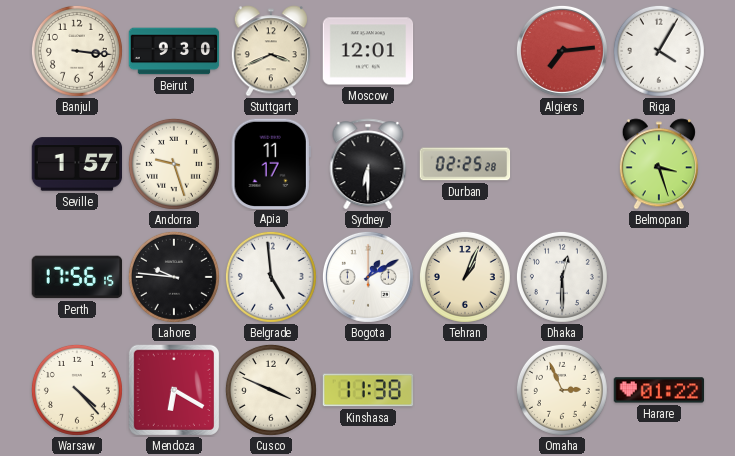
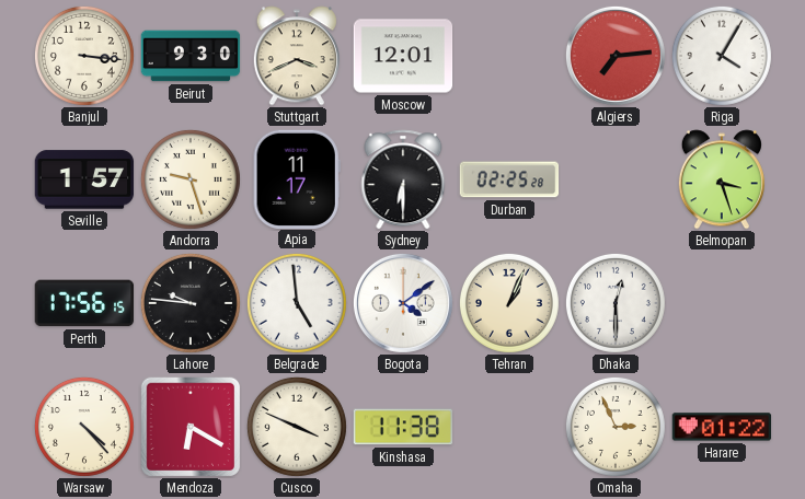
Bogota: 1:10 -> 4:09 (403, 303)
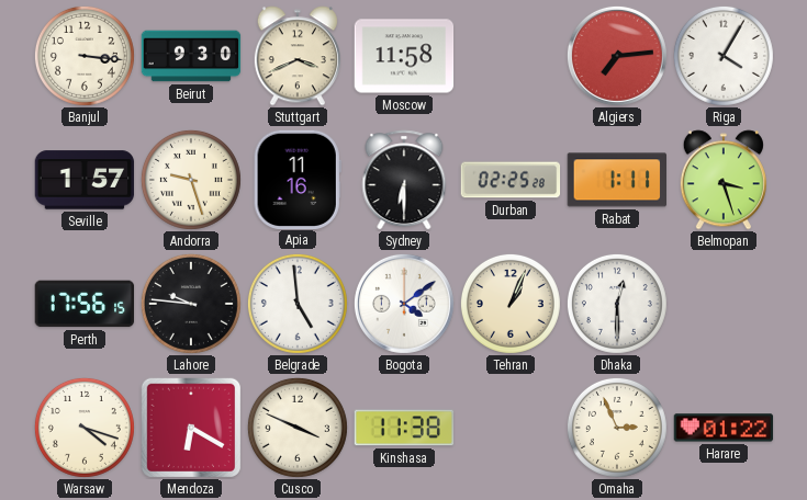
Moscow: 12:01 -> 11:58 (404, 56)
Apia: 11:17 -> 11:16 (298, 179)
Rabat: none -> 1:11 (616, 180)
Warsaw: 4:23 -> 4:18 (85, 428)
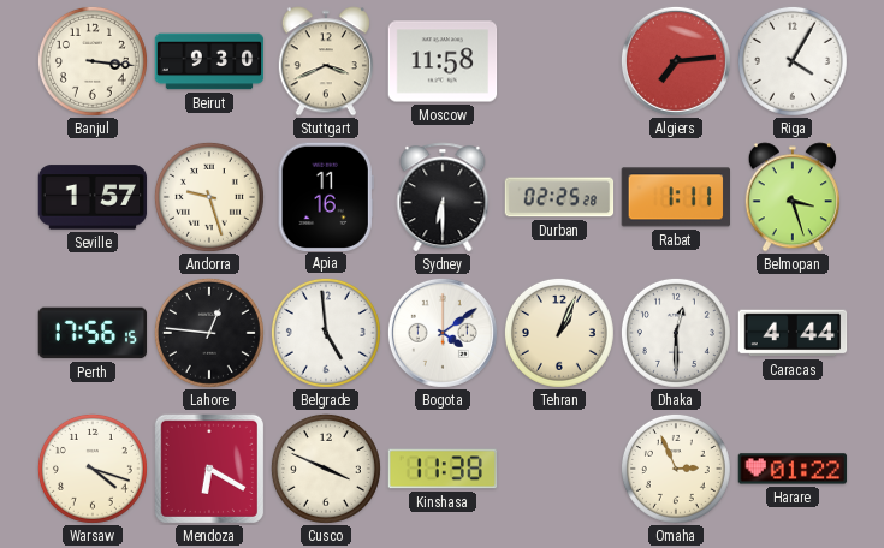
Lahore: 9:46 -> 12:46 (209, 333)
Caracas: none -> 4:44 (793, 333)
